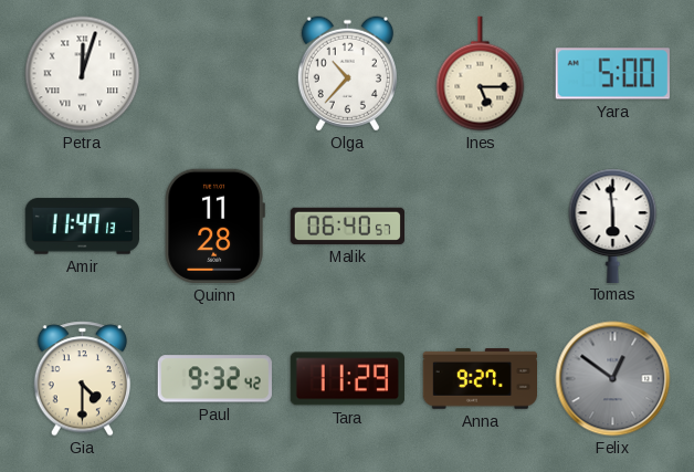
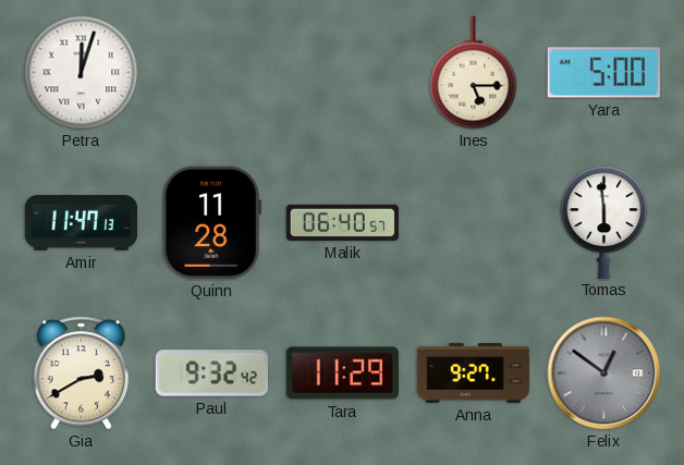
Olga: 10:37 -> none (347, 74)
Gia: 4:30 -> 2:40 (82, 374)
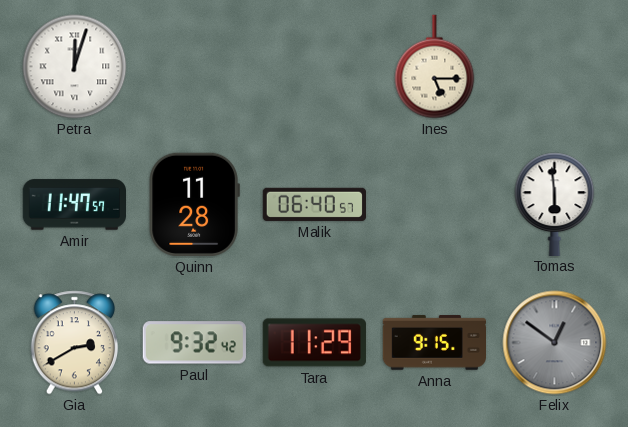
Yara: 5:00 -> none (603, 73)
Amir: 11:47:13 -> 11:47:57 (74, 205)
Anna: 9:27 -> 9:15 (434, 343)
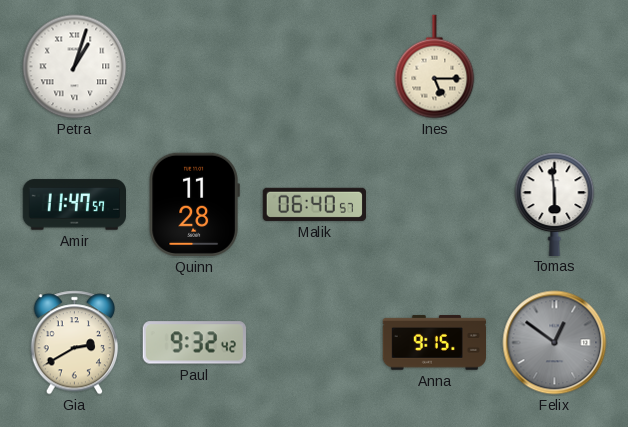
Petra: 12:03 -> 1:03 (75, 67)
Tara: 11:29 -> none (314, 343)
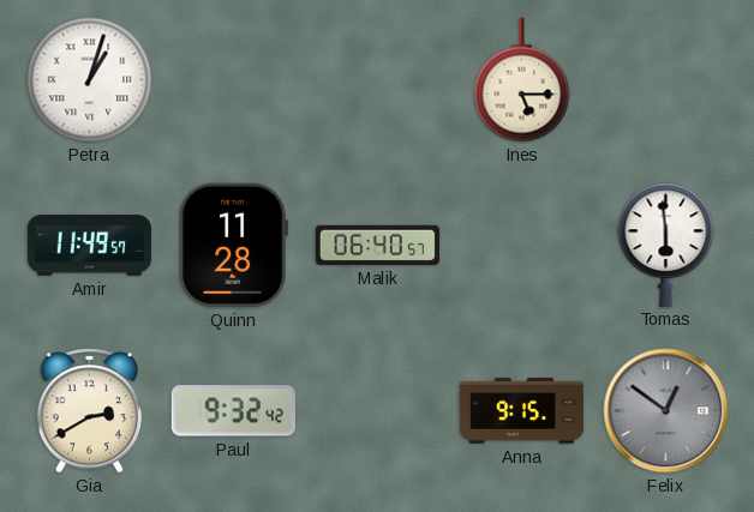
Amir: 11:47 -> 11:49 (89, 246)
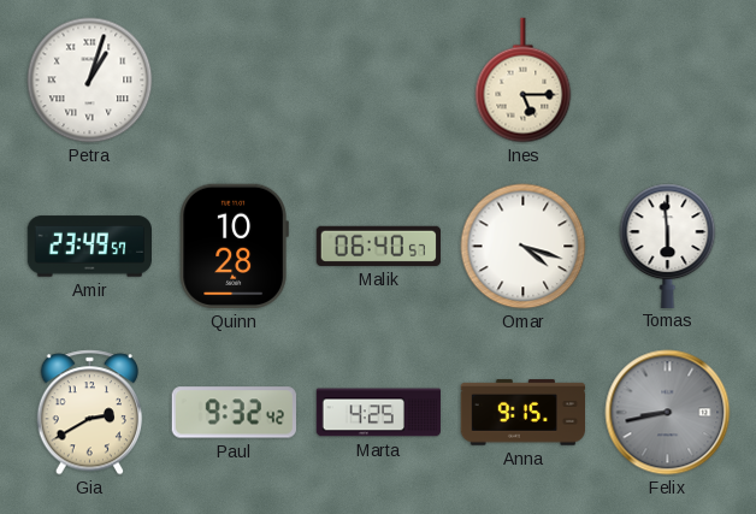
Amir: 11:49 -> 23:49 (89, 247)
Quinn: 11:28 -> 10:28 (234, 246)
Omar: none -> 4:18 (524, 247)
Marta: none -> 4:25 (378, 413)
Felix: 12:51 -> 8:43 (668, 413)
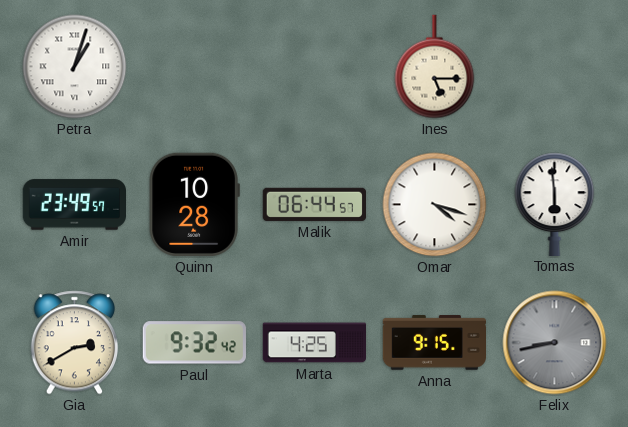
Malik: 06:40 -> 06:44 (314, 204)
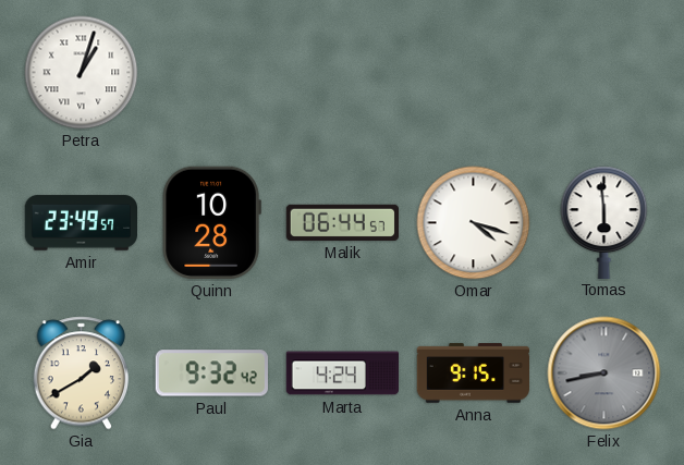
Ines: 5:15 -> none (435, 67)
Gia: 2:40 -> 1:40 (82, 374)
Marta: 4:25 -> 4:24 (342, 374)
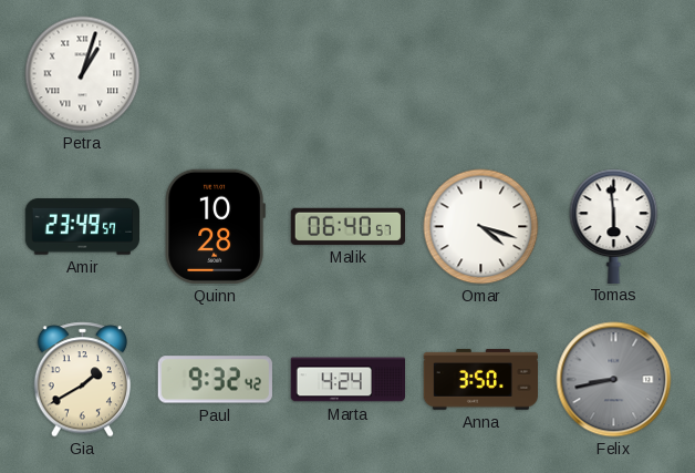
Malik: 06:44 -> 06:40 (347, 226)
Anna: 9:15 -> 3:50 (480, 380)
